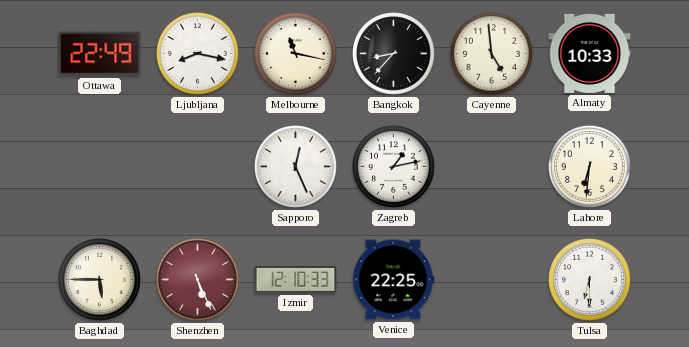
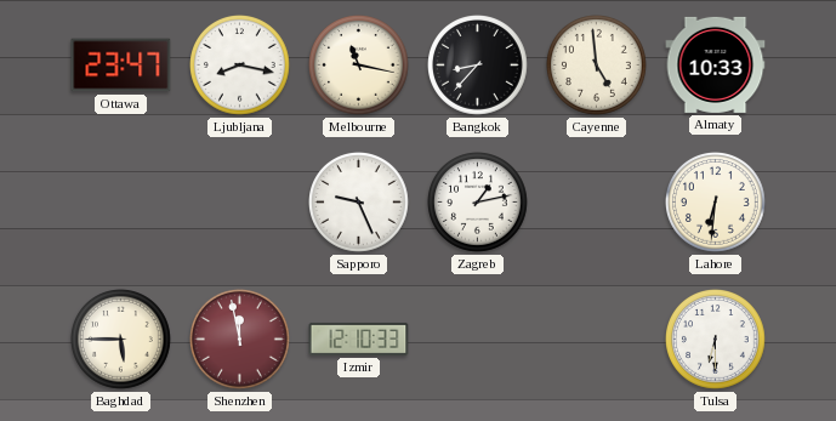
Ottawa: 22:49 -> 23:47 (121, 66)
Sapporo: 12:26 -> 9:26 (359, 203)
Shenzhen: 5:26 -> 11:58 (240, 340)
Venice: 22:25 -> none (394, 280)
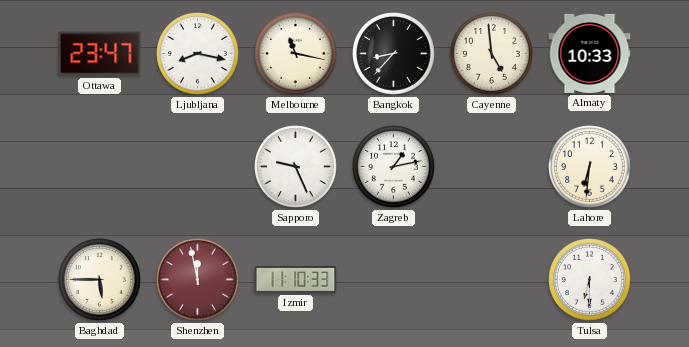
Izmir: 12:10 -> 11:10 (296, 280)
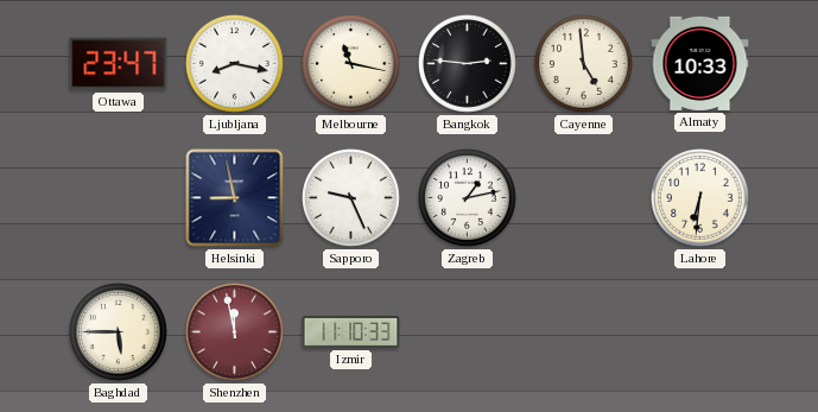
Bangkok: 8:37 -> 2:46 (468, 64)
Helsinki: none -> 8:58 (235, 198)
Tulsa: 6:30 -> none (590, 280)
